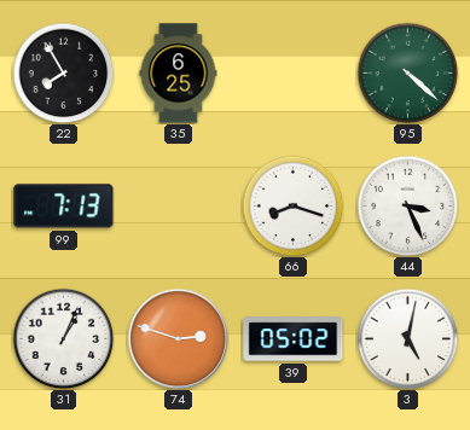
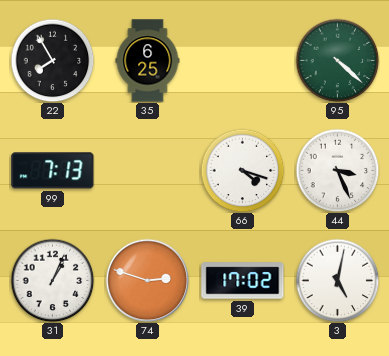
66: 8:18 -> 4:18 (242, 170)
39: 05:02 -> 17:02 (243, 281)
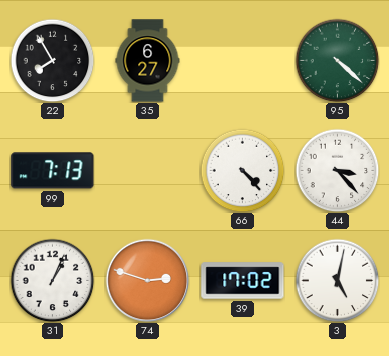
35: 6:25 -> 6:27 (148, 61)
66: 4:18 -> 4:23 (242, 170)
44: 3:26 -> 3:23 (337, 170)
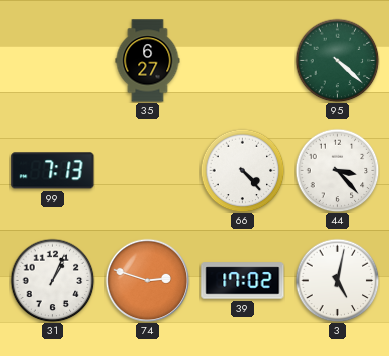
22: 7:55 -> none (52, 60)
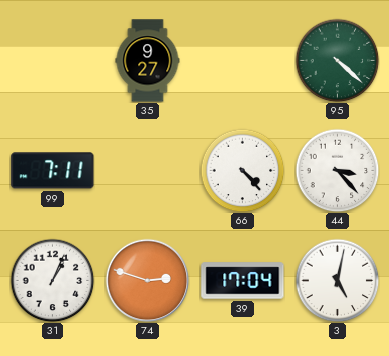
35: 6:27 -> 9:27 (148, 61)
99: 7:13 -> 7:11 (53, 171)
39: 17:02 -> 17:04 (243, 281)
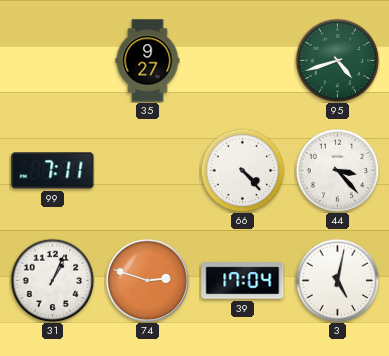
95: 4:22 -> 4:42 (337, 60)
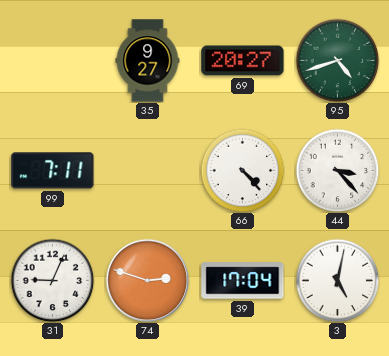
69: none -> 20:27 (243, 61)
31: 1:04 -> 9:04 (52, 280)
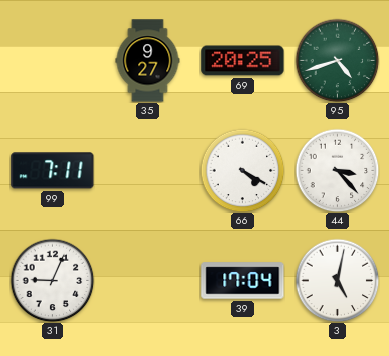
69: 20:27 -> 20:25 (243, 61)
66: 4:23 -> 4:20 (242, 170)
74: 2:48 -> none (147, 280)
